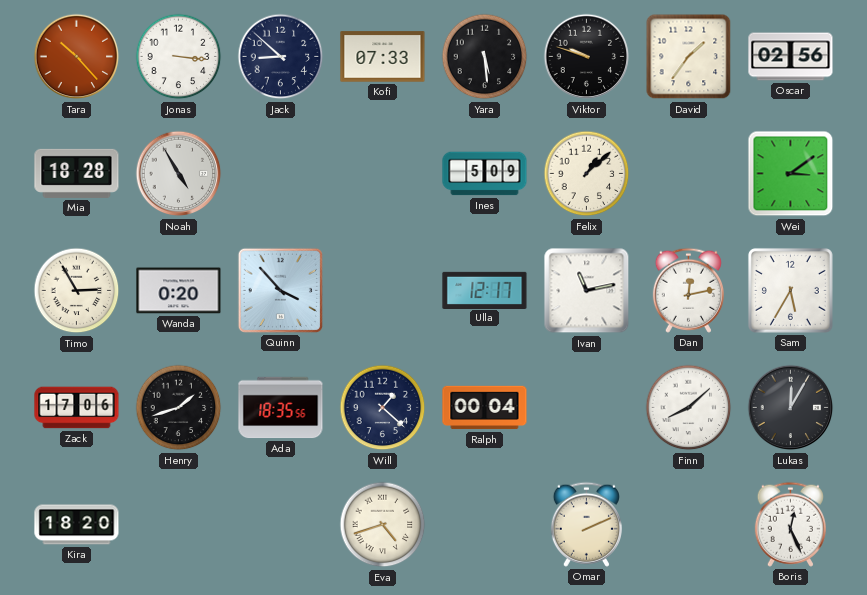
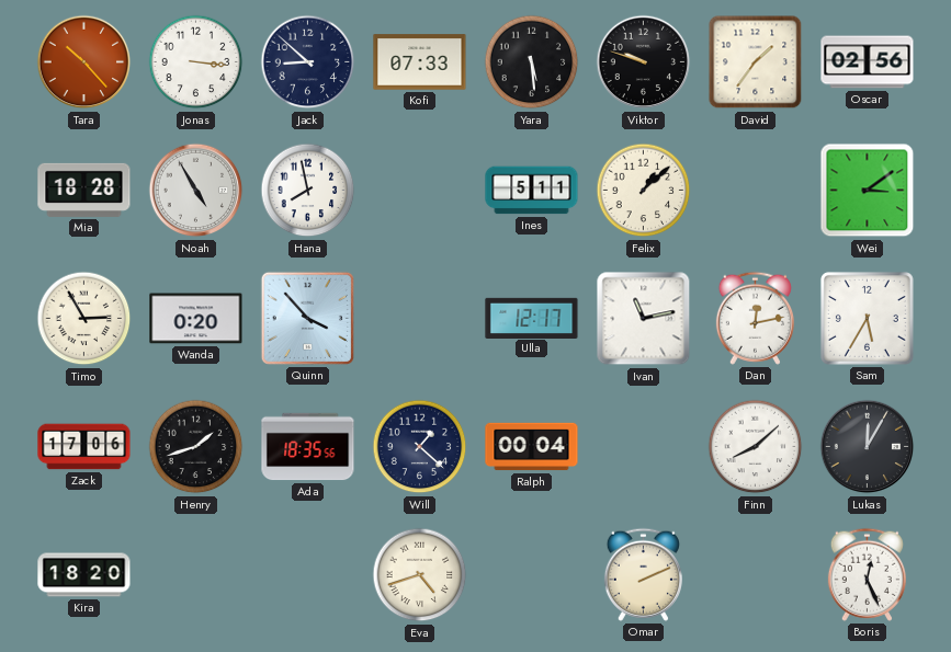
Hana: none -> 7:58 (308, 191)
Ines: 5:09 -> 5:11 (532, 191)
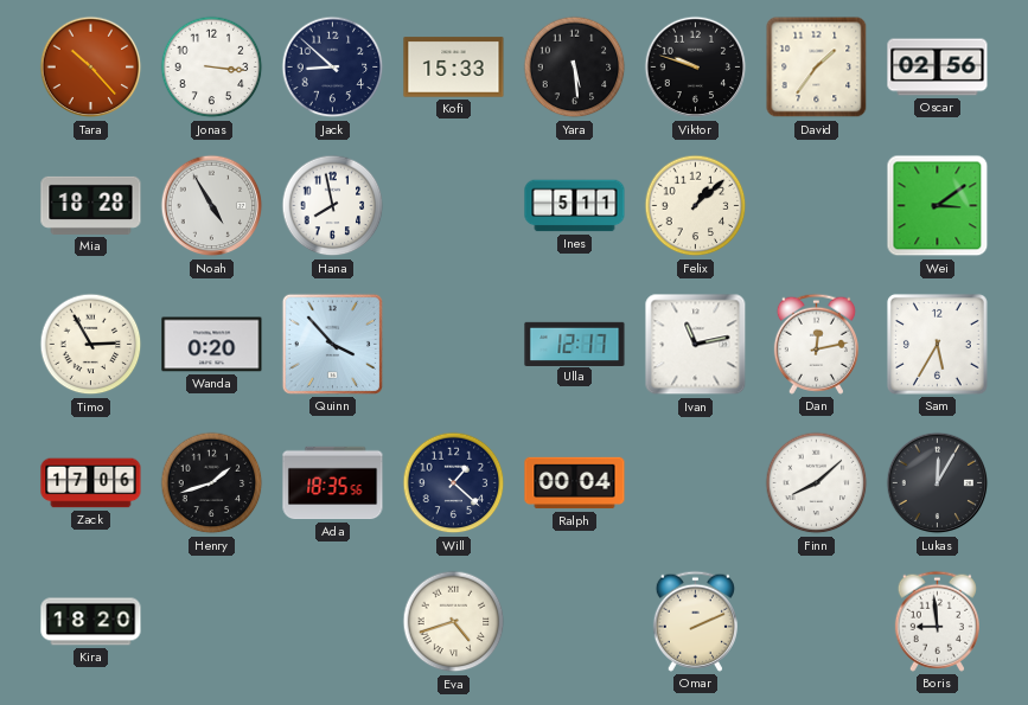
Kofi: 07:33 -> 15:33 (454, 68)
Boris: 12:26 -> 8:59 (937, 621)
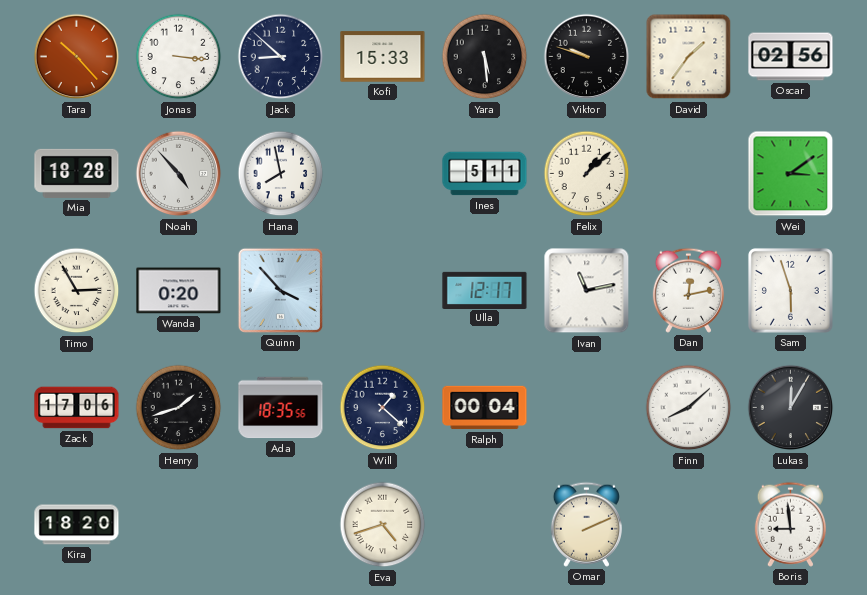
Noah: 4:55 -> 4:53 (179, 174)
Sam: 5:35 -> 5:57 (790, 290)
